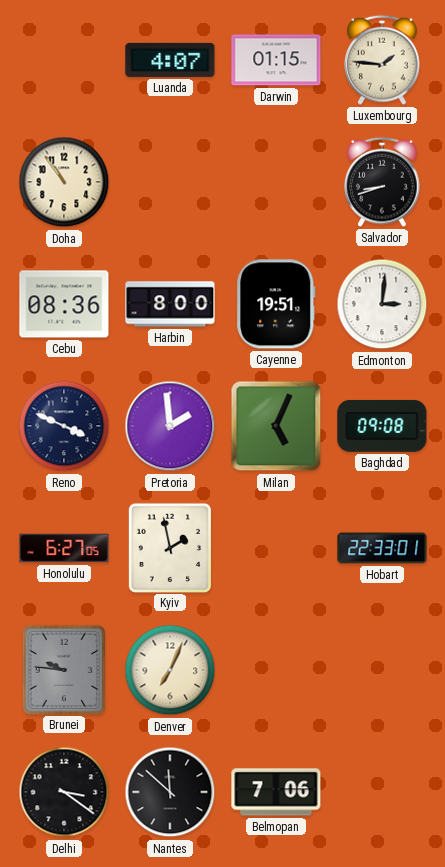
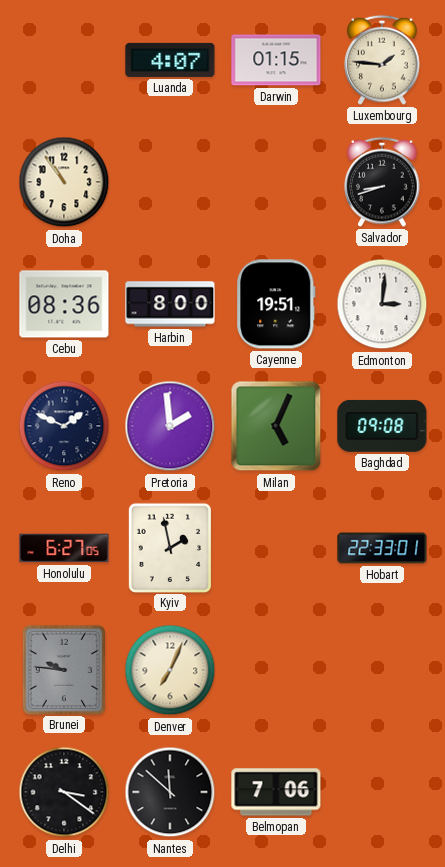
Reno: 3:49 -> 1:49 (64, 426)
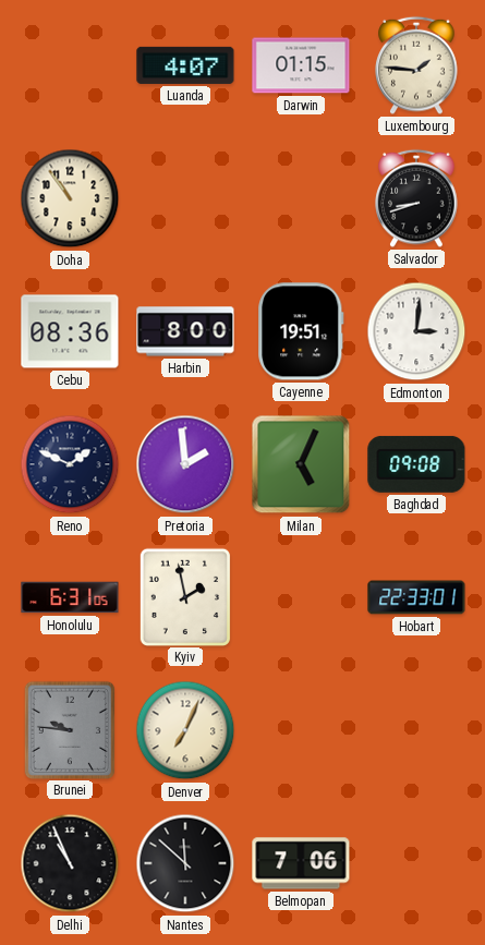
Honolulu: 6:27 -> 6:31 (70, 597)
Delhi: 3:21 -> 10:56 (70, 863)
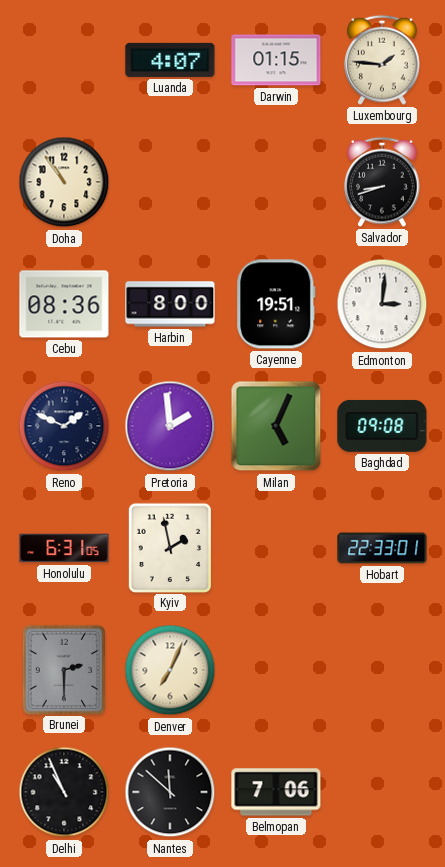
Brunei: 9:46 -> 2:30 (63, 669)
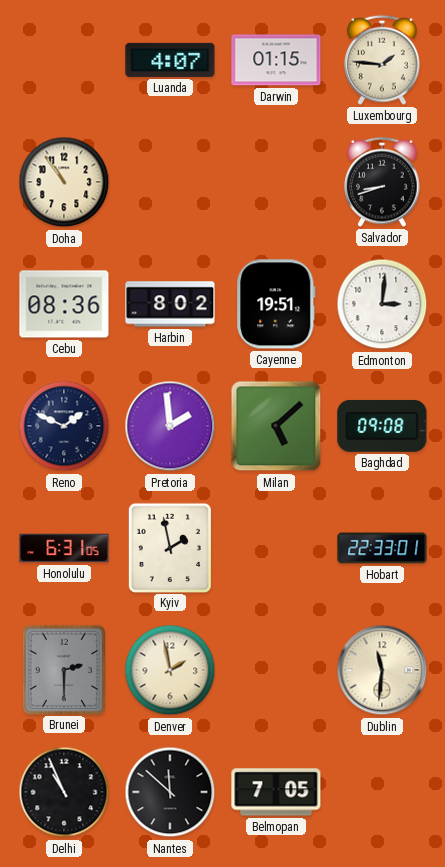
Harbin: 8:00 -> 8:02 (170, 304)
Milan: 5:04 -> 5:08 (276, 426)
Denver: 7:04 -> 1:58 (170, 670)
Dublin: none -> 11:31 (382, 670)
Belmopan: 7:06 -> 7:05 (276, 792)
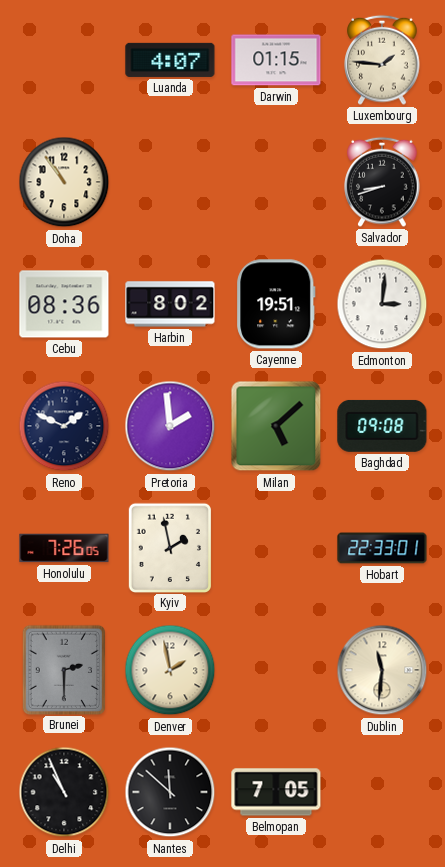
Honolulu: 6:31 -> 7:26 (64, 548)
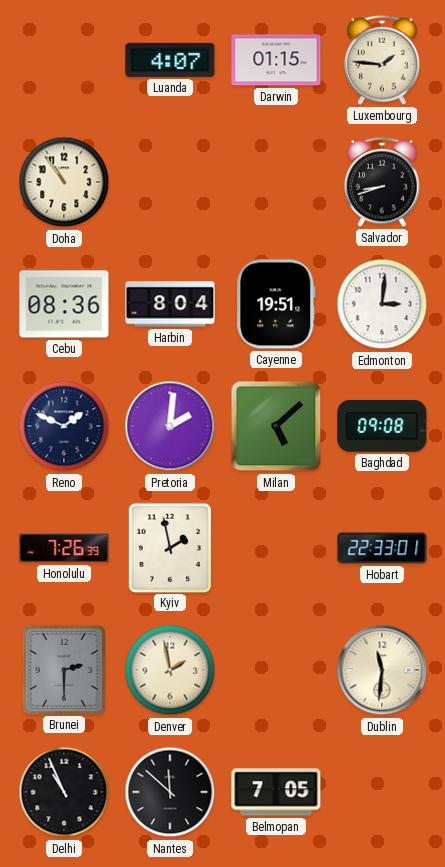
Harbin: 8:02 -> 8:04 (170, 304)
Pretoria: 1:59 -> 2:01 (170, 426)
Honolulu: 7:26:05 -> 7:26:39 (64, 548)
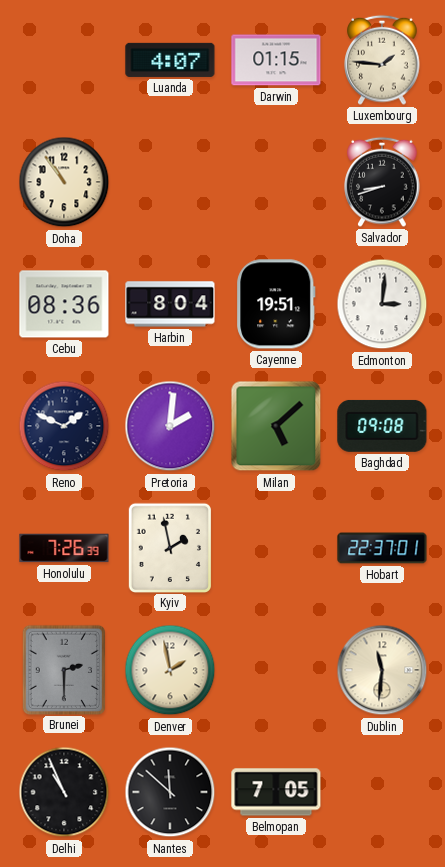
Hobart: 22:33 -> 22:37 (382, 548)
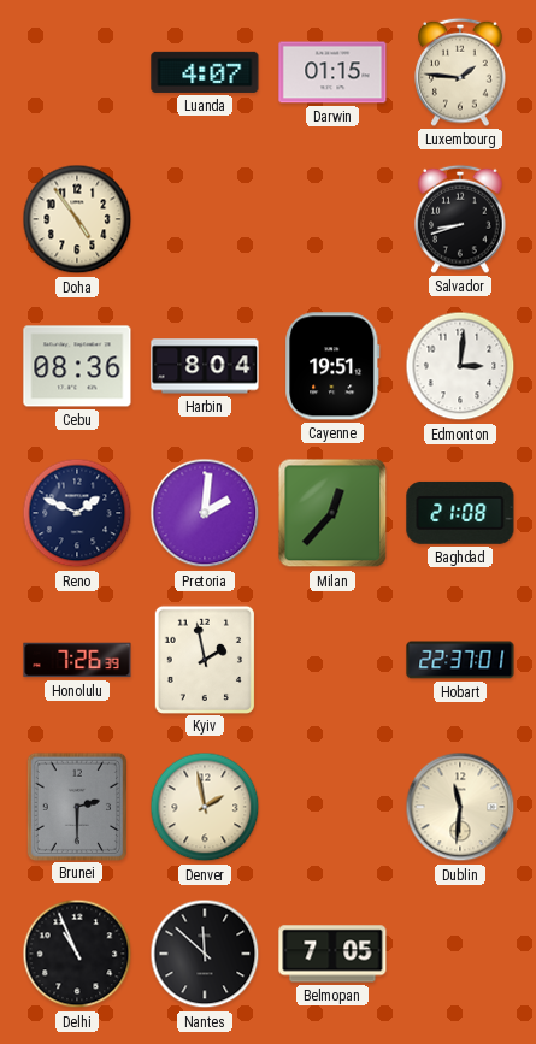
Doha: 10:54 -> 4:54 (77, 219)
Milan: 5:08 -> 12:37 (332, 513)
Baghdad: 09:08 -> 21:08 (460, 513)
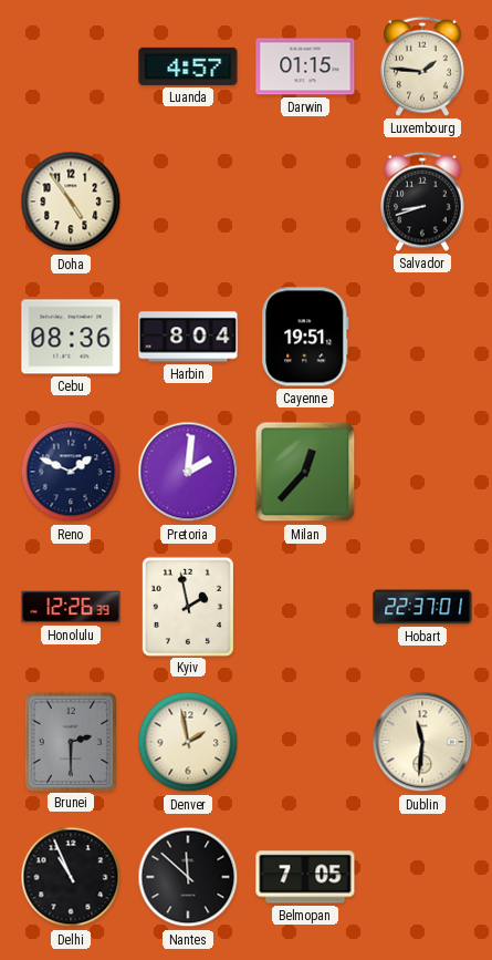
Luanda: 4:07 -> 4:57 (188, 66)
Edmonton: 3:01 -> none (460, 366)
Baghdad: 21:08 -> none (460, 513)
Honolulu: 7:26 -> 12:26 (71, 607)
